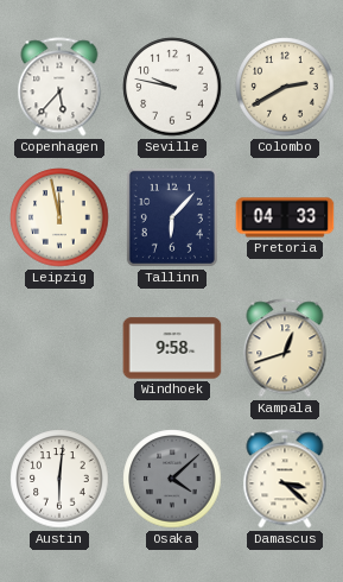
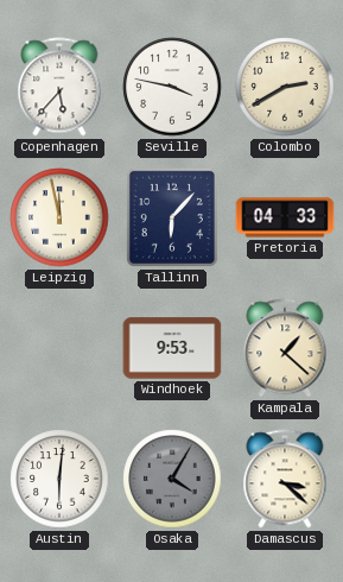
Seville: 9:47 -> 3:47 (172, 87)
Windhoek: 9:58 -> 9:53 (172, 348)
Kampala: 12:42 -> 1:22 (285, 348)
Osaka: 4:08 -> 4:05 (172, 479)
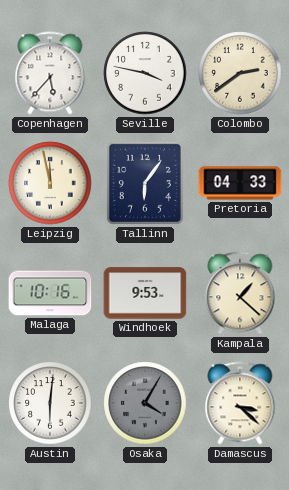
Colombo: 2:40 -> 2:39 (240, 73)
Tallinn: 6:07 -> 6:06 (145, 183)
Malaga: none -> 10:16 (50, 293)
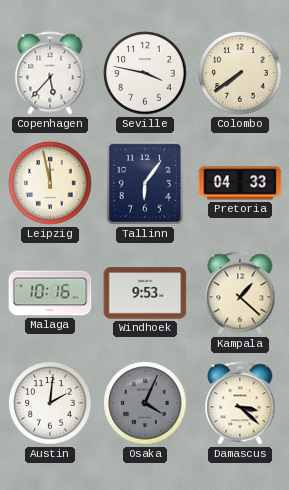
Colombo: 2:39 -> 7:39 (240, 73)
Austin: 6:01 -> 2:01 (50, 403)
Osaka: 4:05 -> 4:04 (145, 403)
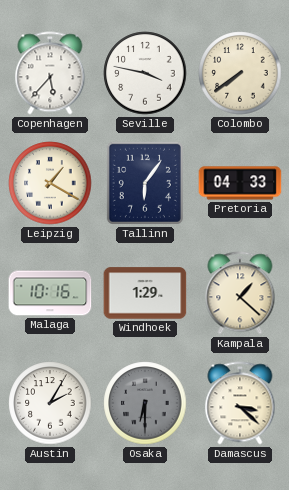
Leipzig: 11:58 -> 1:20 (50, 183)
Windhoek: 9:53 -> 1:29 (145, 293)
Austin: 2:01 -> 2:05 (50, 403)
Osaka: 4:04 -> 6:30 (145, 403)
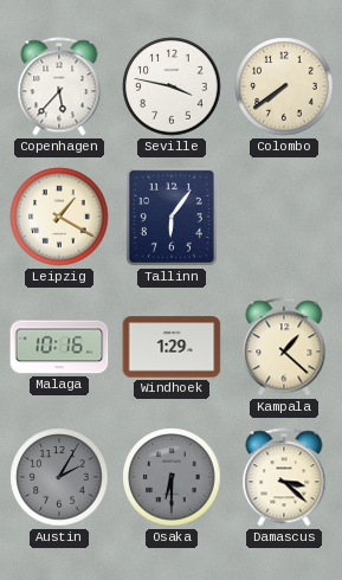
Pretoria: 04:33 -> none (240, 183)
Austin dial: white -> grey (59, 477)
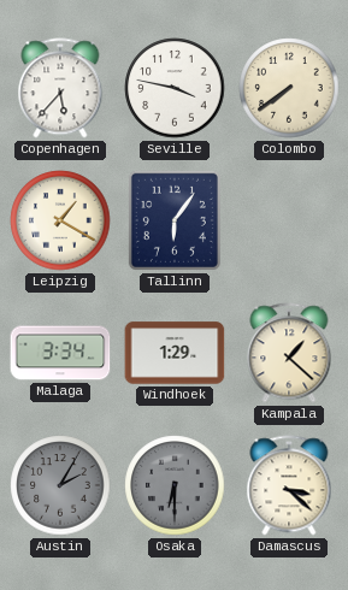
Malaga: 10:16 -> 3:34 (60, 353)
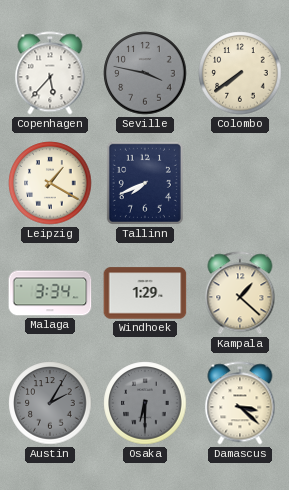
Seville dial: white -> grey (145, 73)
Tallinn: 6:06 -> 7:41 (145, 183)
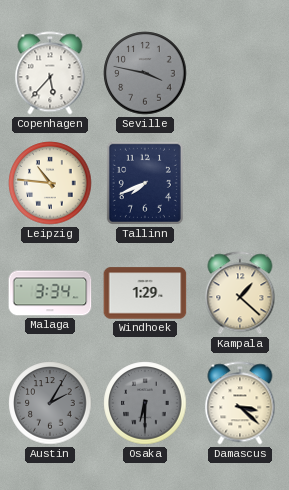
Colombo: 7:39 -> none (240, 73)
Leipzig: 1:20 -> 10:46 (50, 183)
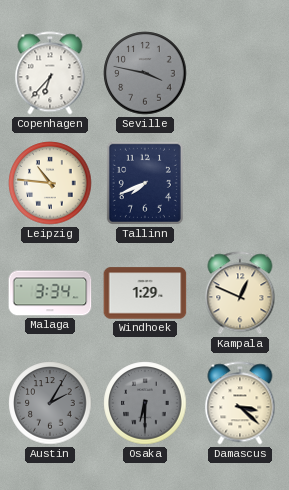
Copenhagen: 5:37 -> 6:37 (50, 73)
Kampala: 1:22 -> 12:49 (240, 293)
